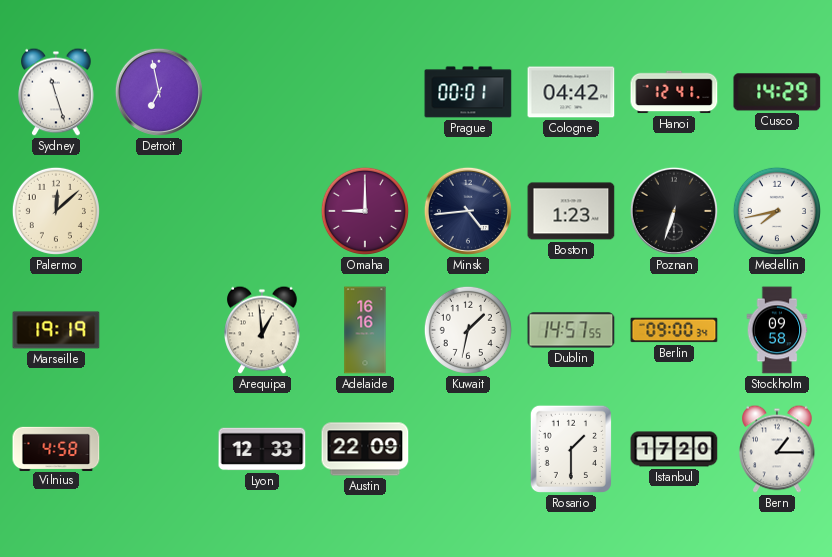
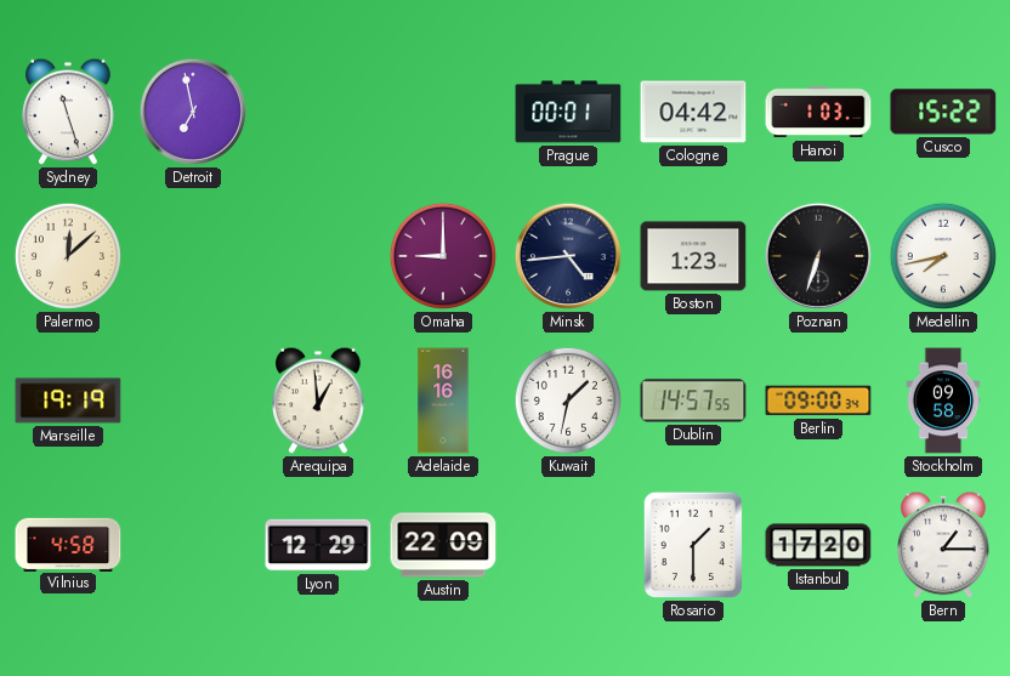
Hanoi: 12:41 -> 1:03 (818, 112)
Cusco: 14:29 -> 15:22 (943, 112)
Lyon: 12:33 -> 12:29 (318, 545)
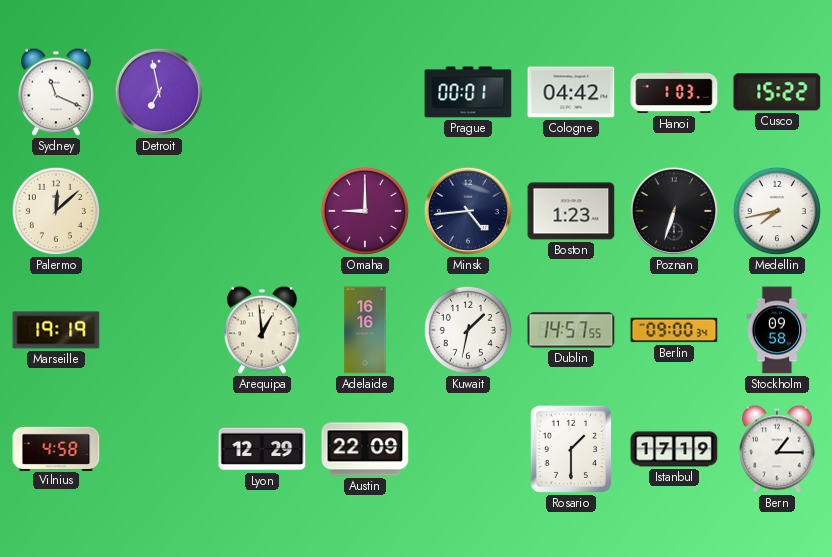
Sydney: 11:27 -> 11:19 (56, 92)
Istanbul: 17:20 -> 17:19 (674, 449)
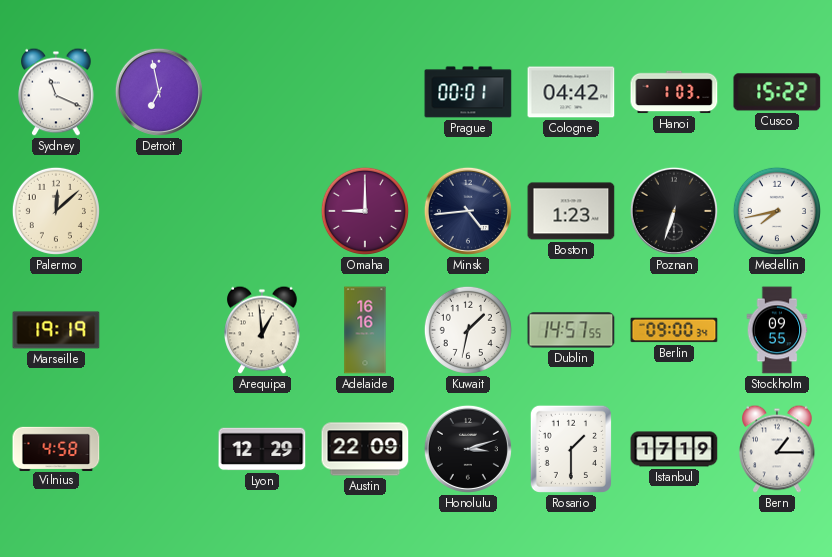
Stockholm: 09:58 -> 09:55 (777, 330)
Honolulu: none -> 3:12 (468, 449)
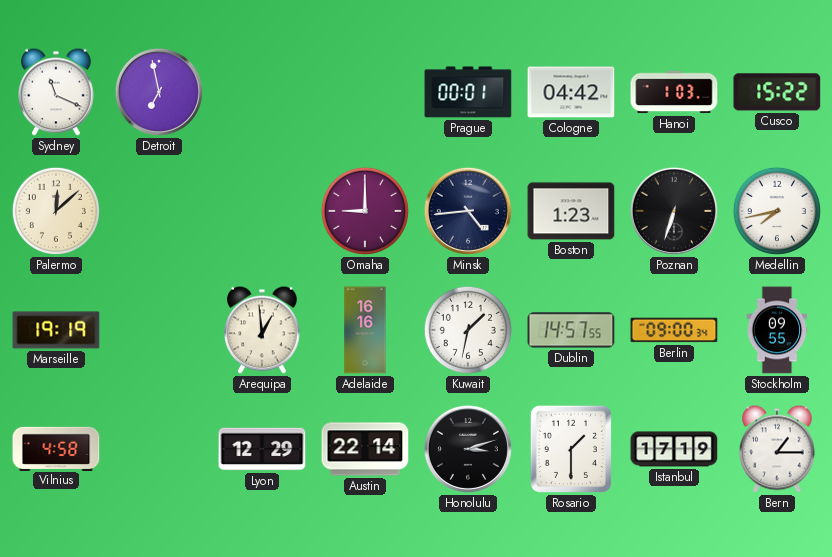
Austin: 22:09 -> 22:14 (365, 449)
